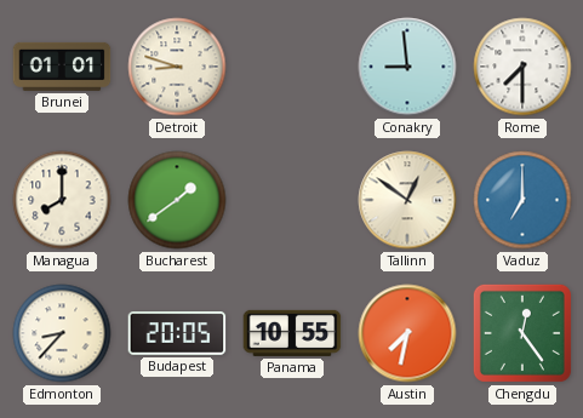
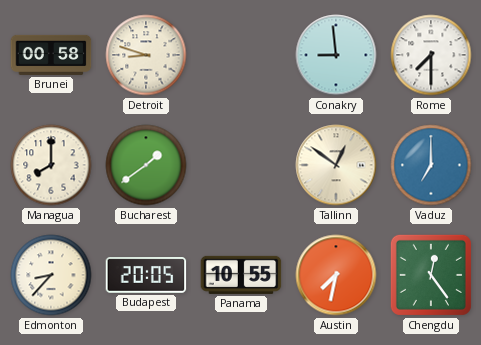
Brunei: 01:01 -> 00:58 (51, 55)
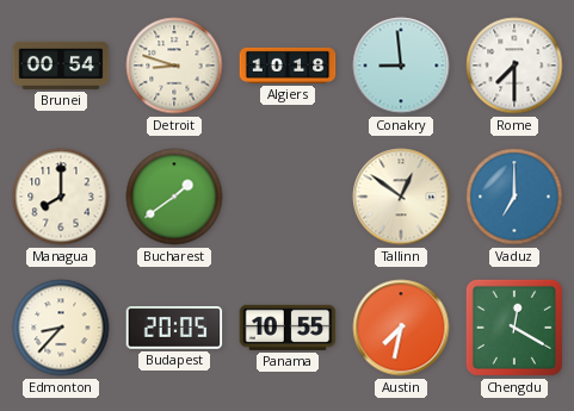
Brunei: 00:58 -> 00:54 (61, 66)
Algiers: none -> 10:18 (288, 66)
Chengdu: 12:24 -> 12:20 (514, 328)
